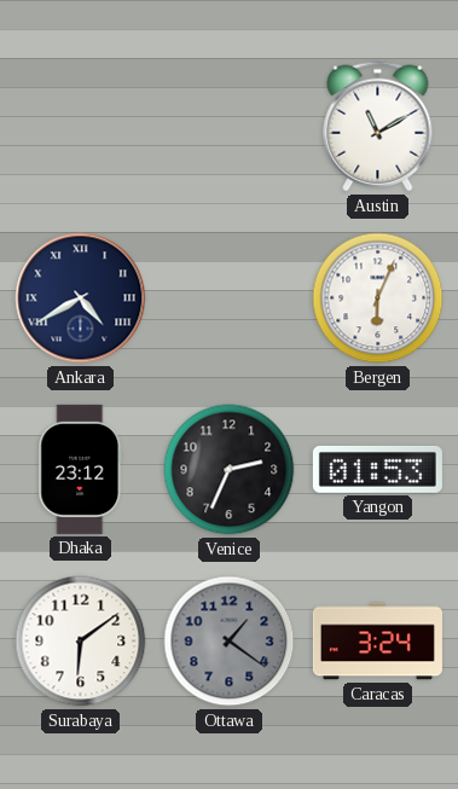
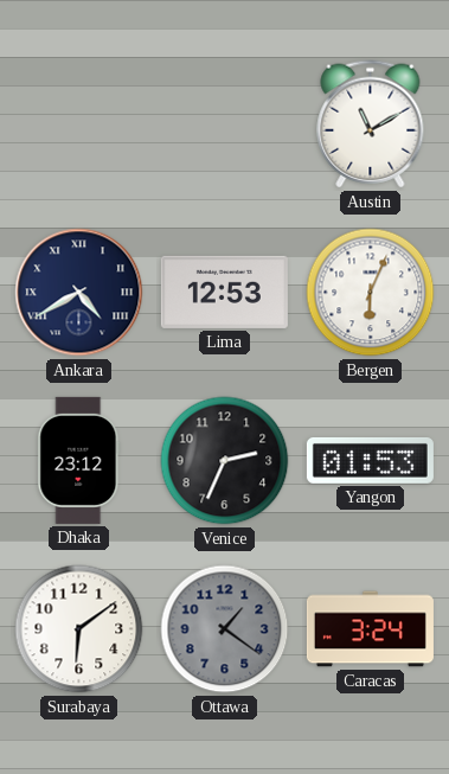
Lima: none -> 12:53 (224, 292)
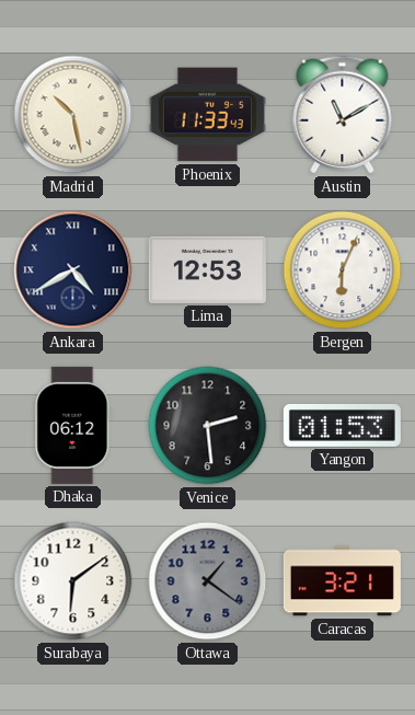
Madrid: none -> 10:28 (73, 115)
Phoenix: none -> 11:33 (207, 115)
Dhaka: 23:12 -> 06:12 (73, 425)
Venice: 2:34 -> 2:29 (208, 426)
Caracas: 3:24 -> 3:21 (342, 581)
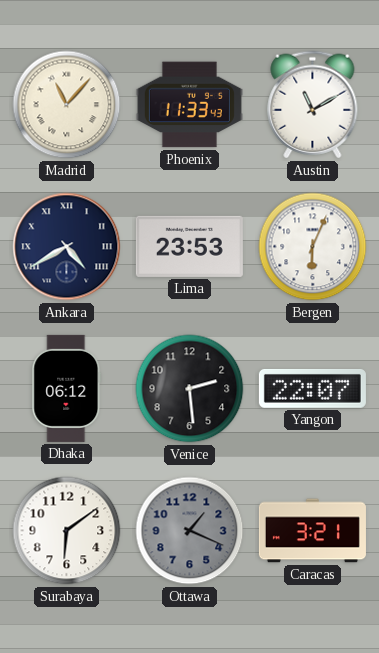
Madrid: 10:28 -> 11:07 (67, 105)
Lima: 12:53 -> 23:53 (189, 246)
Yangon: 01:53 -> 22:07 (312, 388)
Ottawa: 1:21 -> 1:19 (190, 531)
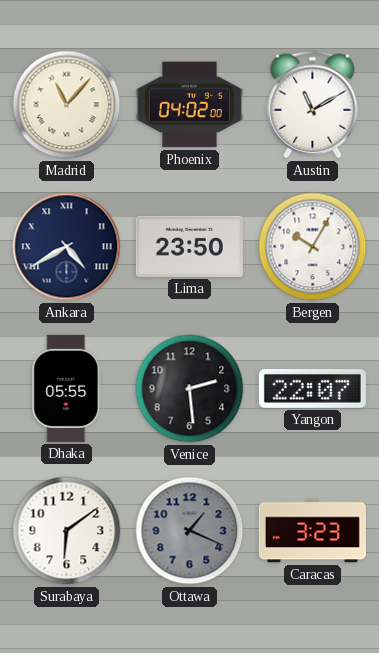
Phoenix: 11:33 -> 04:02 (189, 105)
Lima: 23:53 -> 23:50 (189, 246)
Bergen: 6:04 -> 10:05 (313, 247)
Dhaka: 06:12 -> 05:55 (67, 388)
Caracas: 3:21 -> 3:23 (312, 531)
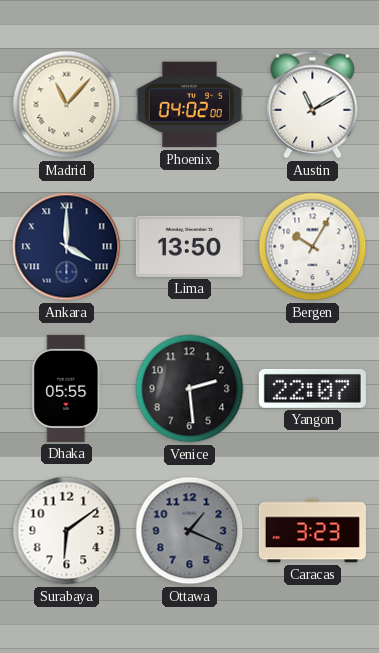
Ankara: 4:40 -> 4:00 (67, 247)
Lima: 23:50 -> 13:50 (189, 246)
